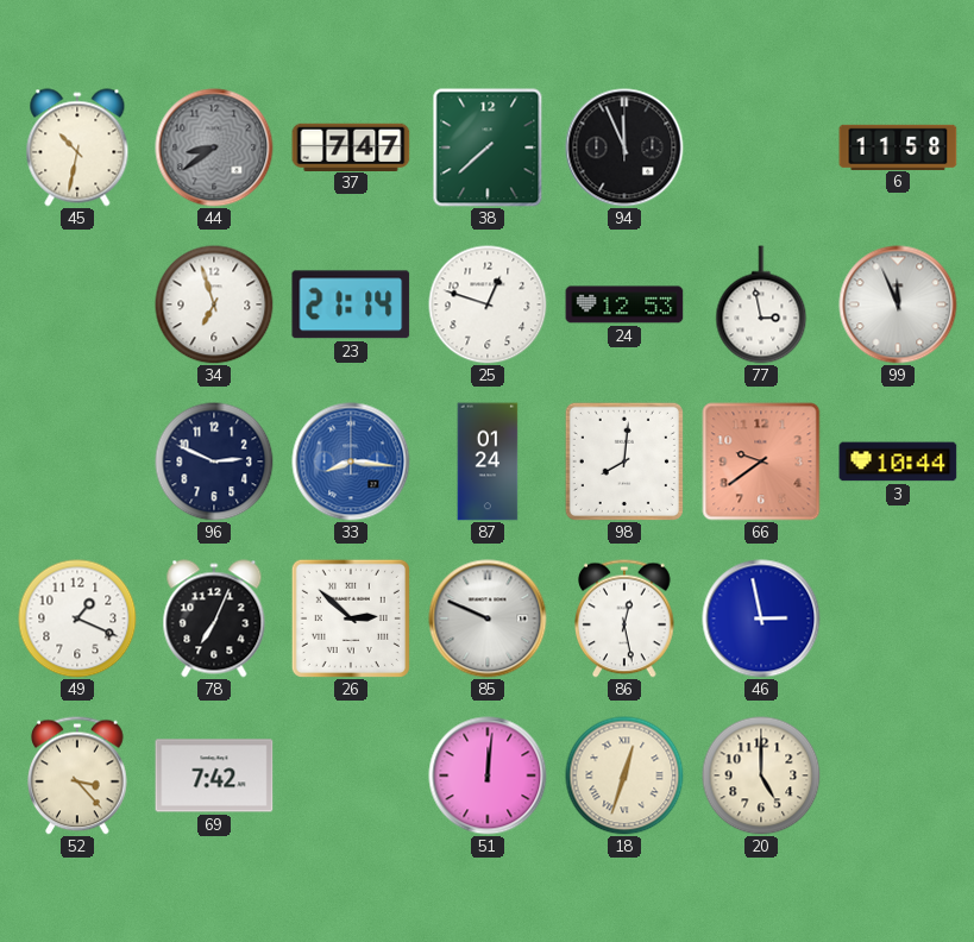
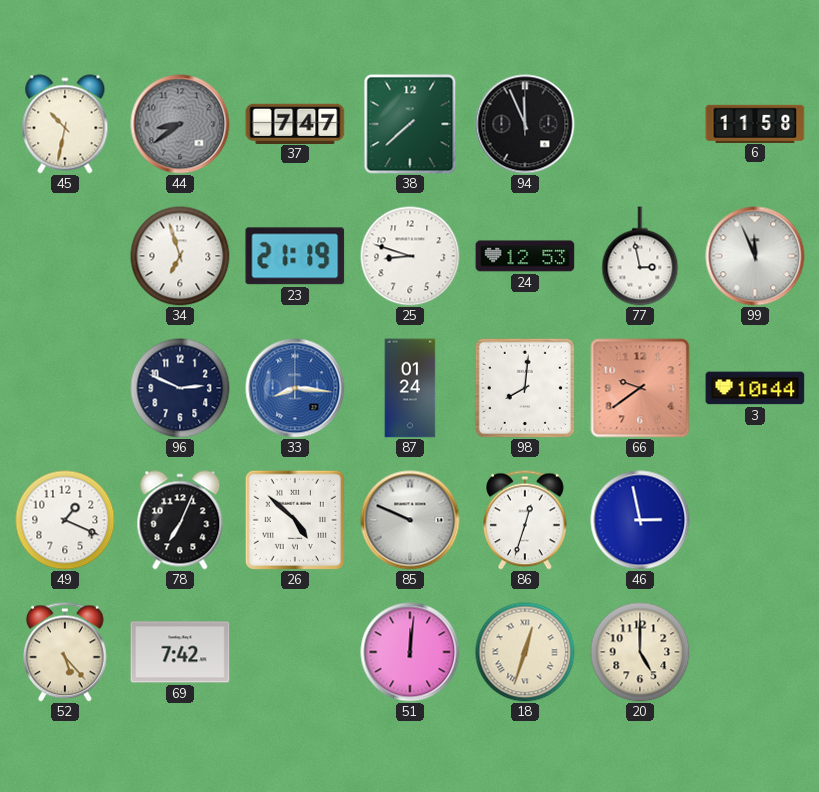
23: 21:14 -> 21:19 (295, 256)
25: 12:48 -> 8:48 (410, 256)
26: 2:52 -> 4:52 (295, 520)
86: 12:28 -> 12:33 (525, 520)
52: 3:23 -> 5:23 (65, 652)
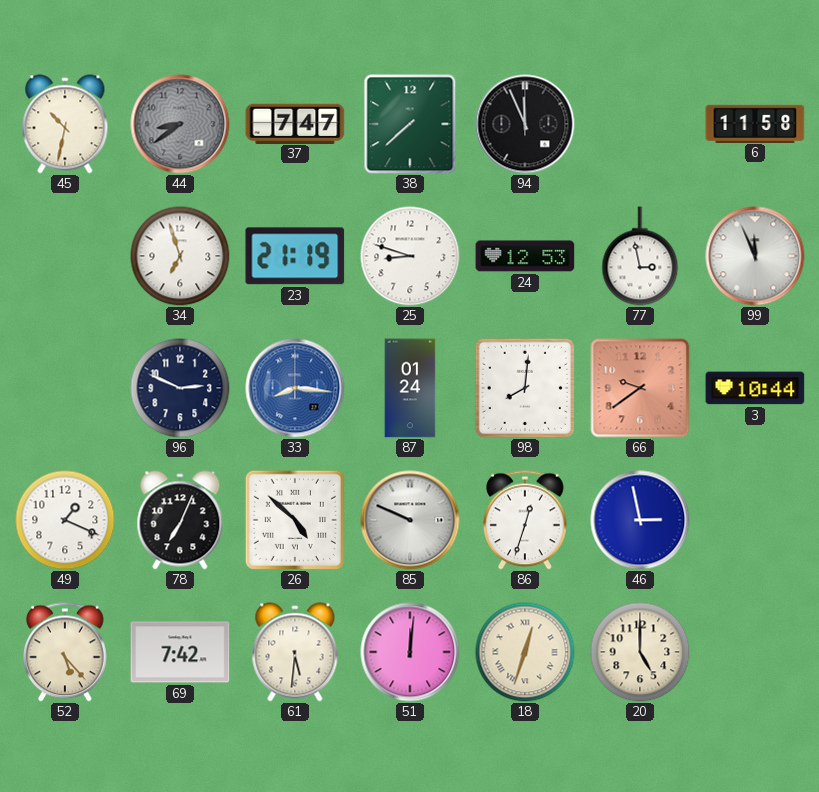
61: none -> 5:31 (295, 652)
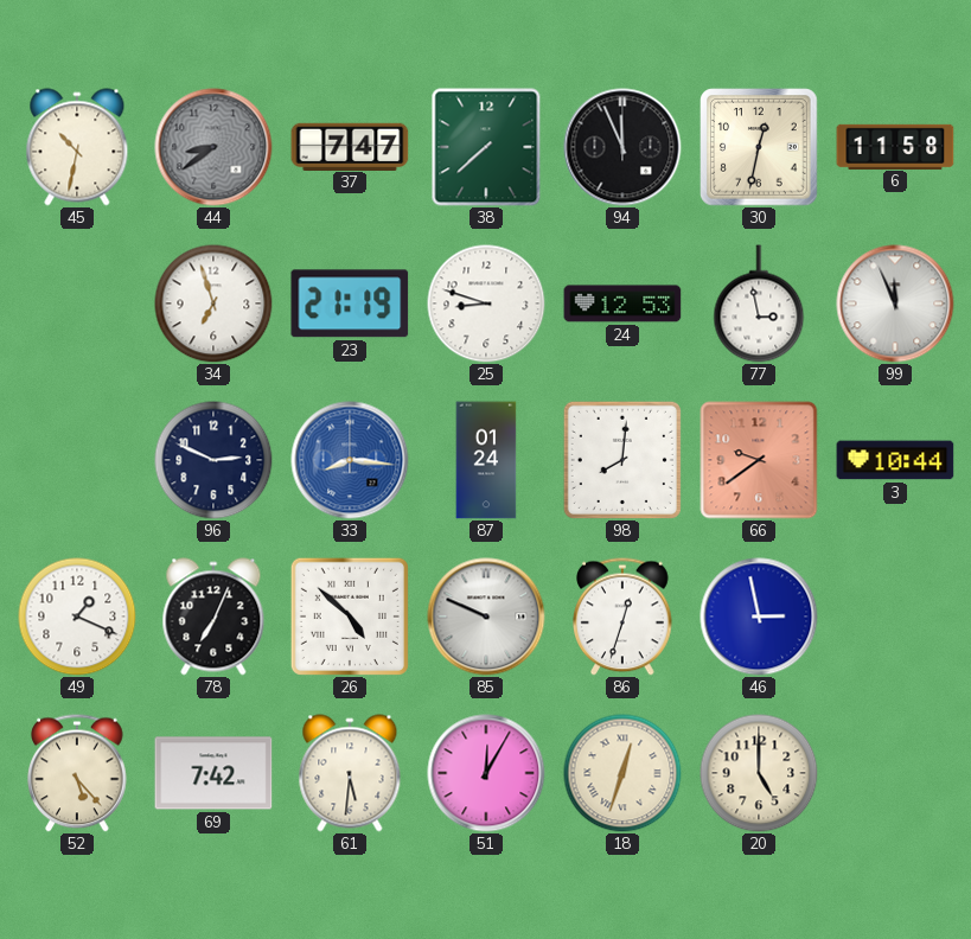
30: none -> 12:32 (759, 147)
51: 12:01 -> 12:05 (486, 773)
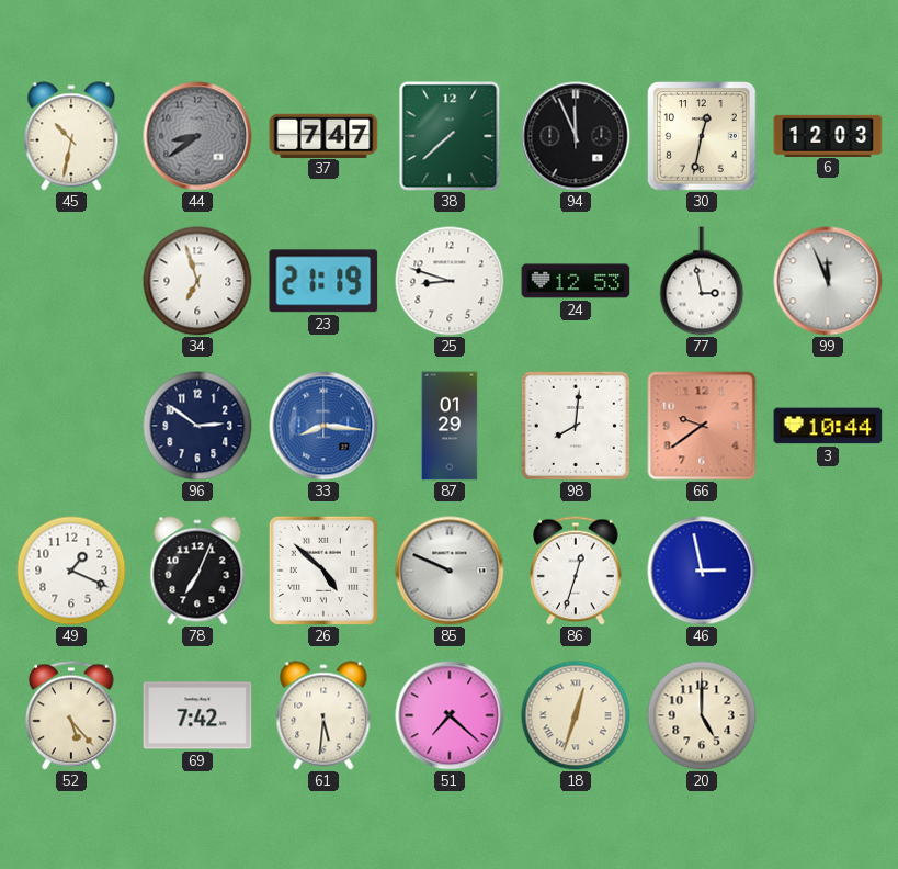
6: 11:58 -> 12:03 (828, 135)
96: 2:49 -> 2:51 (197, 426)
87: 01:24 -> 01:29 (450, 426)
51: 12:05 -> 7:22 (450, 715)
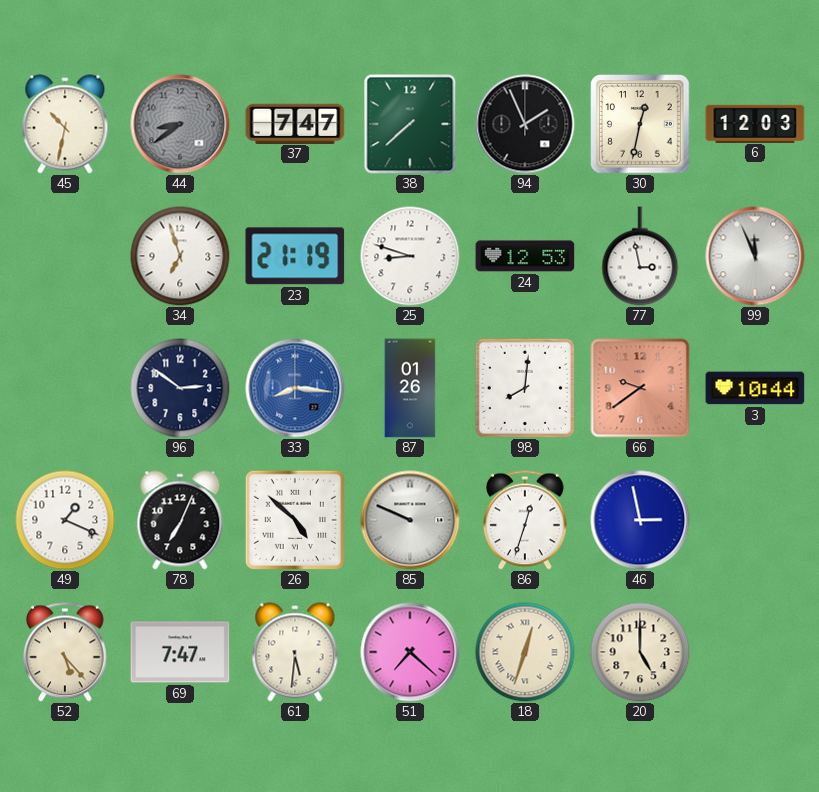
94: 11:56 -> 1:56 (525, 124)
87: 01:29 -> 01:26 (410, 388)
69: 7:42 -> 7:47 (180, 652)
